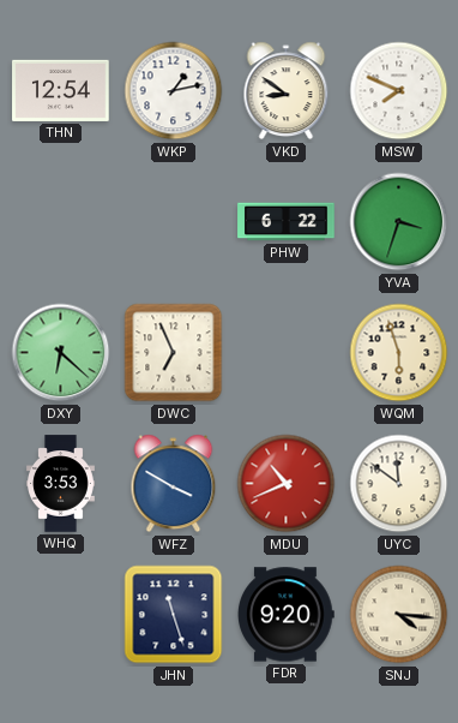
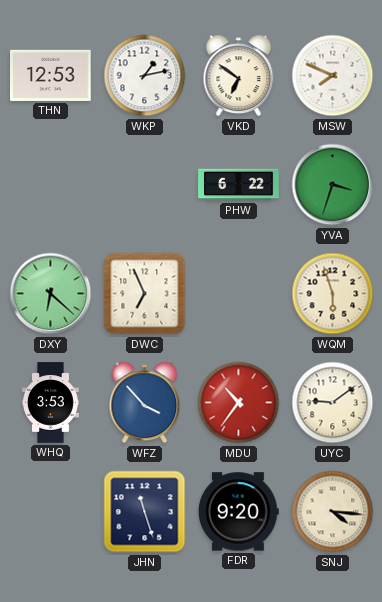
THN: 12:54 -> 12:53 (51, 75)
VKD: 8:51 -> 6:51 (239, 76)
WFZ: 3:50 -> 3:53 (145, 403)
MDU: 10:41 -> 10:36 (239, 403)
UYC: 11:51 -> 9:09 (333, 403)
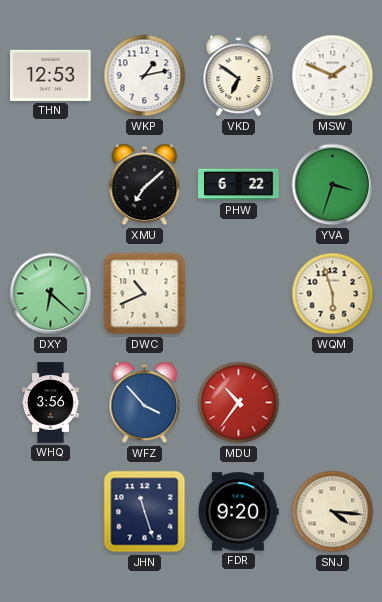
MSW: 7:49 -> 1:49 (333, 76)
XMU: none -> 7:08 (145, 185)
DWC: 6:56 -> 10:41 (145, 294)
WHQ: 3:53 -> 3:56 (51, 403)
UYC: 9:09 -> none (333, 403)
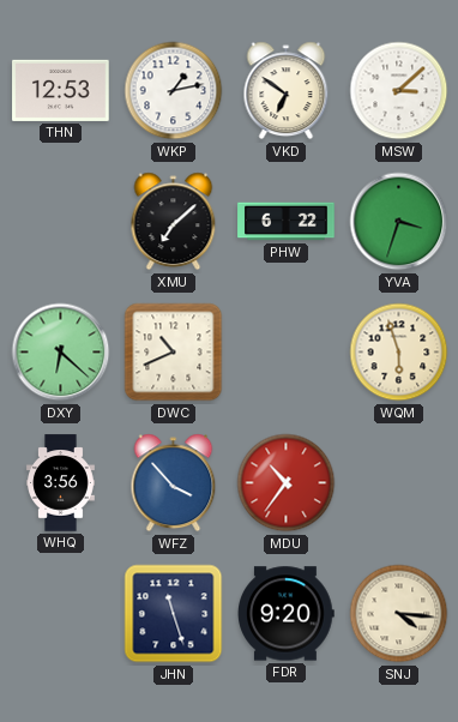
MSW: 1:49 -> 3:08 (399, 91)
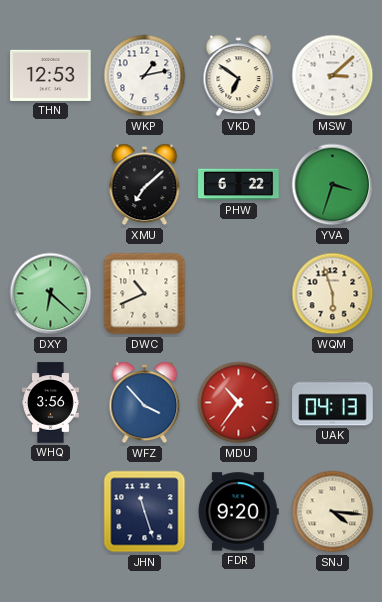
UAK: none -> 04:13 (333, 403)
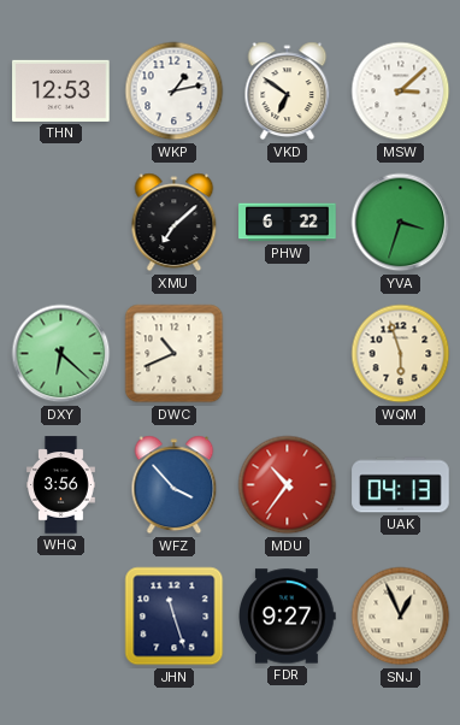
FDR: 9:20 -> 9:27 (288, 617)
SNJ: 4:16 -> 12:56 (401, 617)
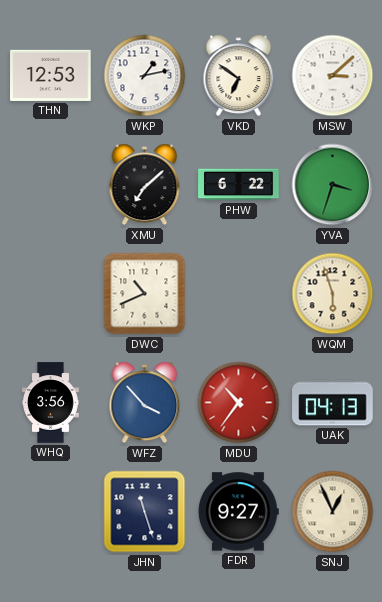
DXY: 6:22 -> none (61, 354)
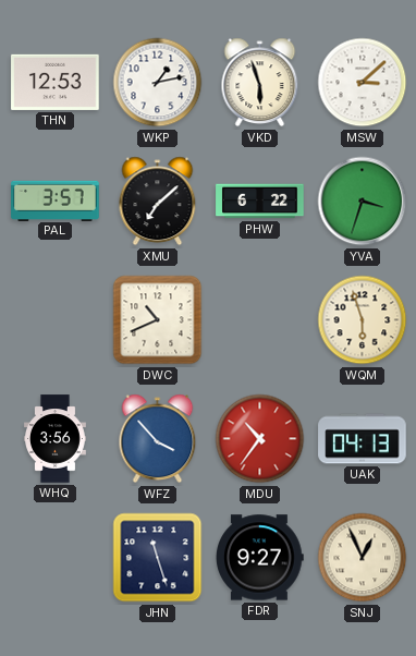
VKD: 6:51 -> 5:57 (260, 83)
PAL: none -> 3:57 (56, 201)
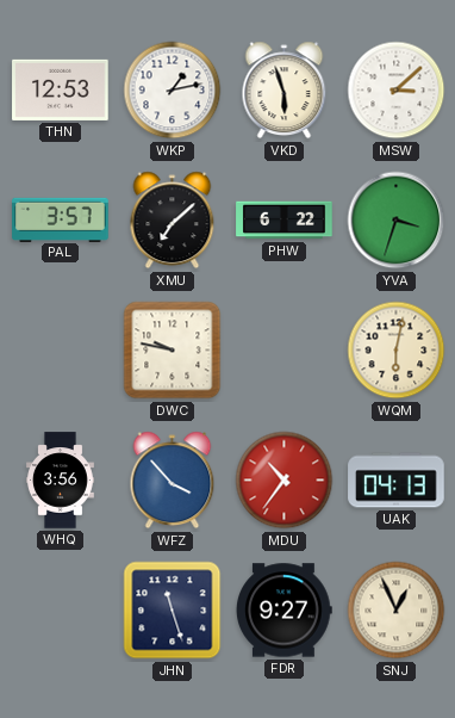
DWC: 10:41 -> 9:47 (173, 351)
WQM: 5:57 -> 6:02 (397, 351)
